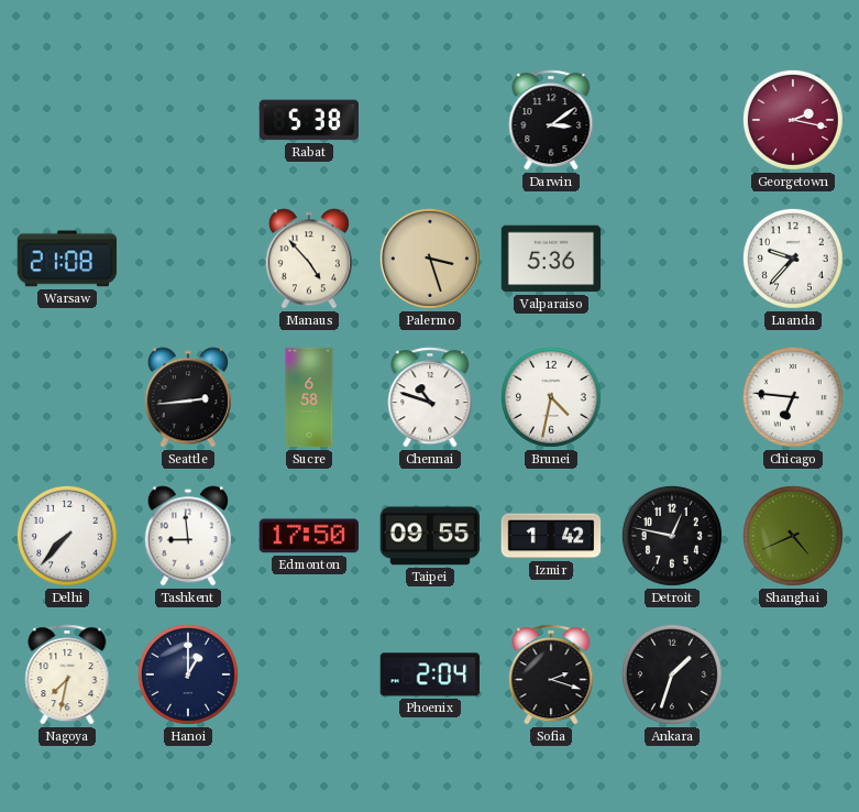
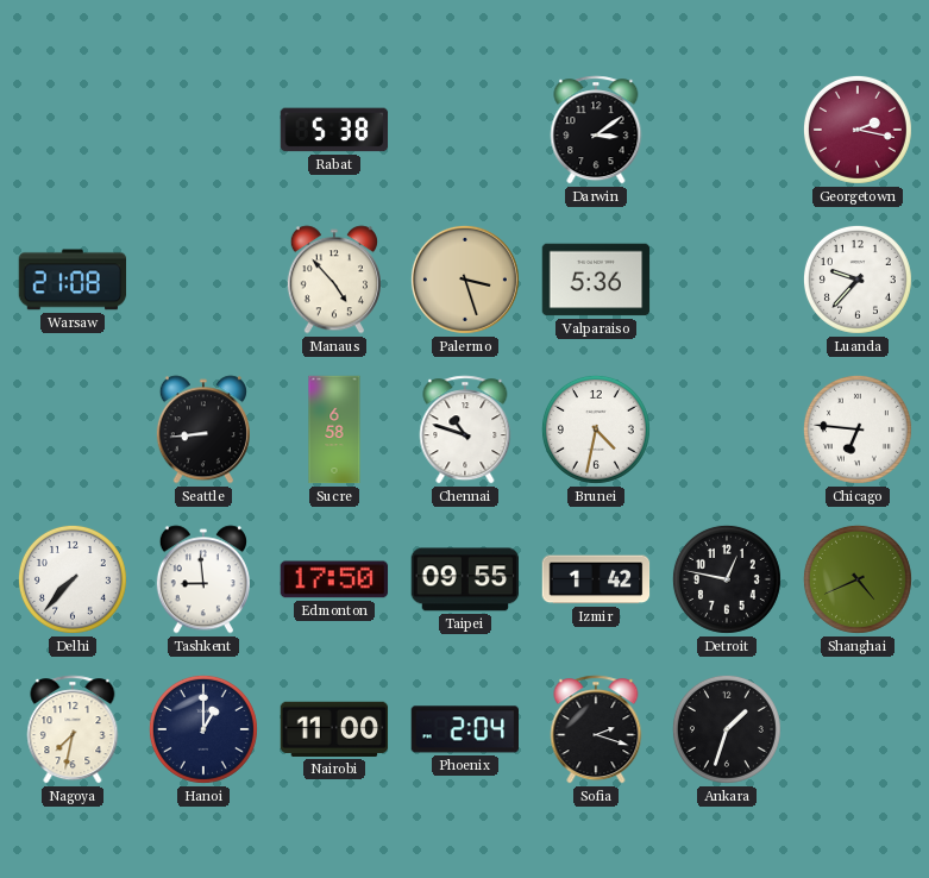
Seattle: 2:44 -> 8:44 (203, 429)
Nairobi: none -> 11:00 (334, 729)
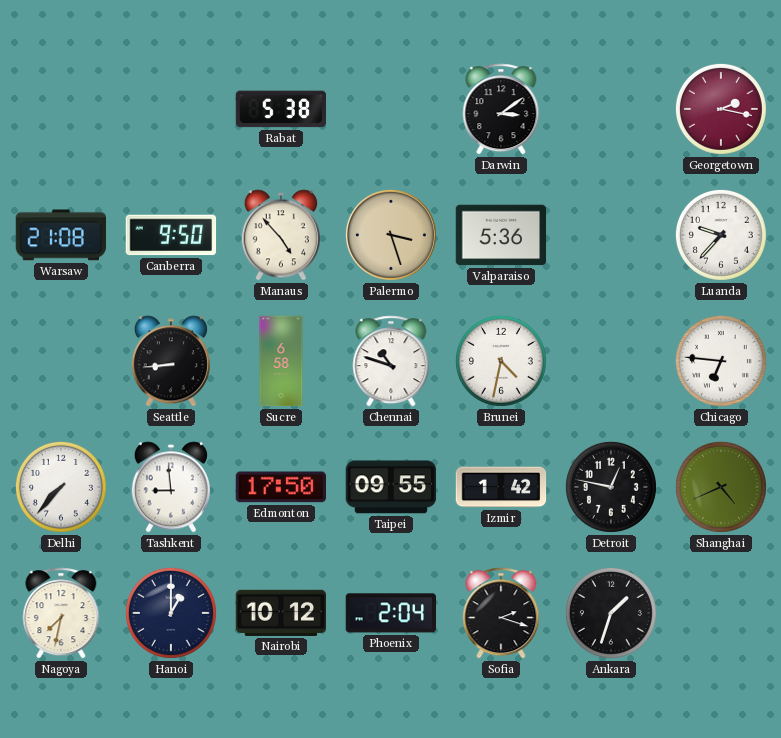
Canberra: none -> 9:50 (171, 235)
Nairobi: 11:00 -> 10:12 (281, 613)
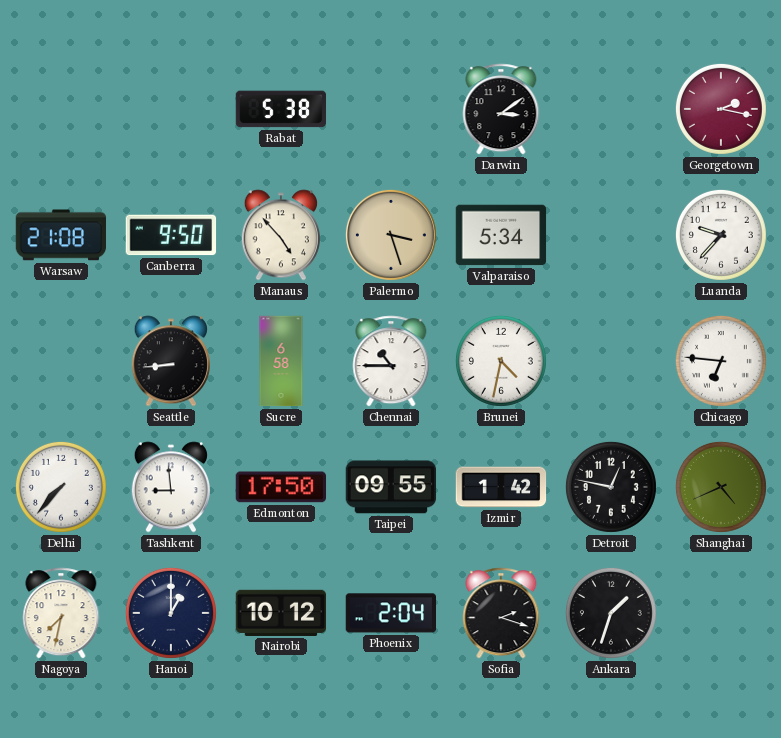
Valparaiso: 5:36 -> 5:34 (501, 235)
Chennai: 10:48 -> 10:45 (391, 361)
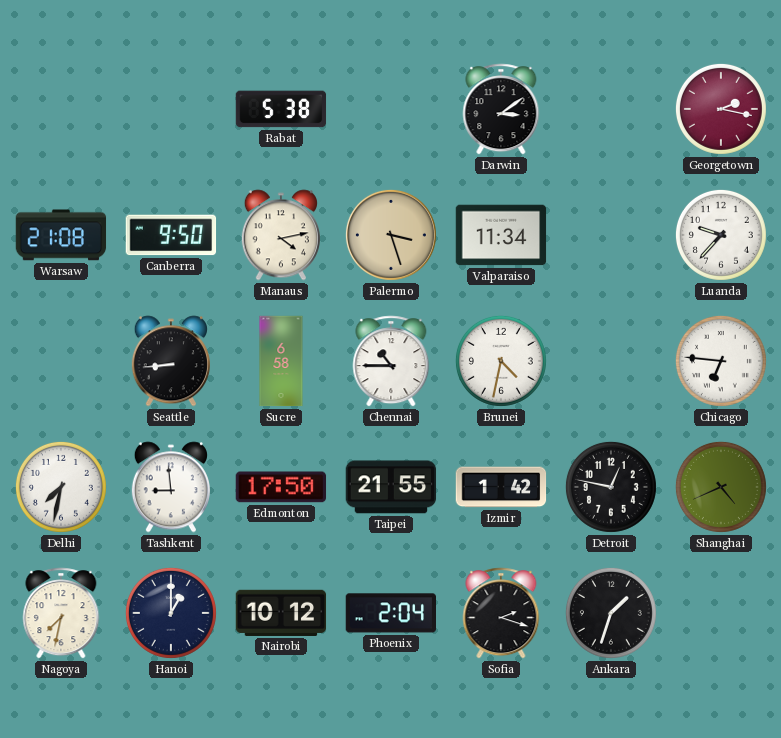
Manaus: 4:53 -> 4:13 (281, 235)
Valparaiso: 5:34 -> 11:34 (501, 235)
Delhi: 7:37 -> 7:32 (61, 487)
Taipei: 09:55 -> 21:55 (391, 487)
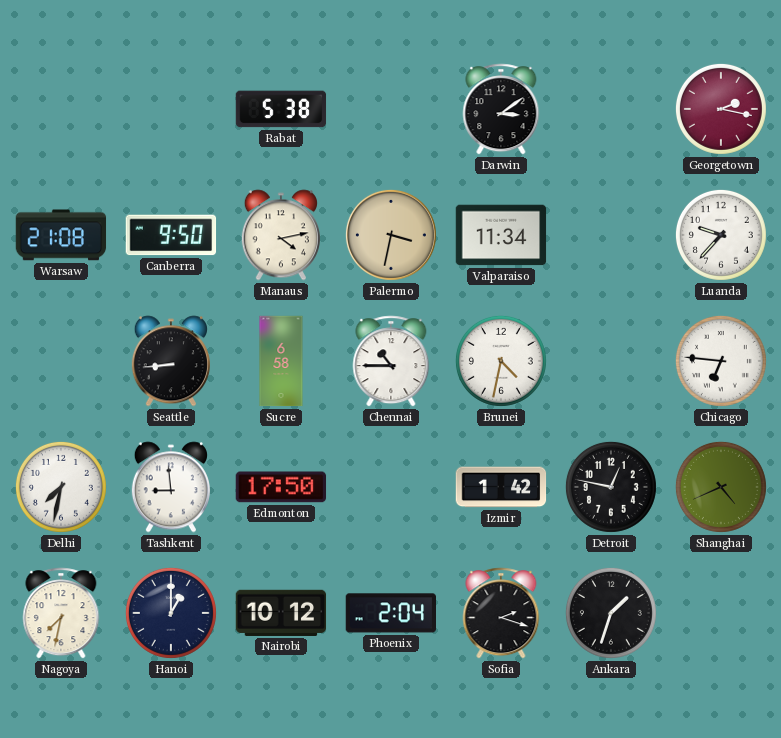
Palermo: 3:27 -> 3:32 (391, 235)
Taipei: 21:55 -> none (391, 487)
